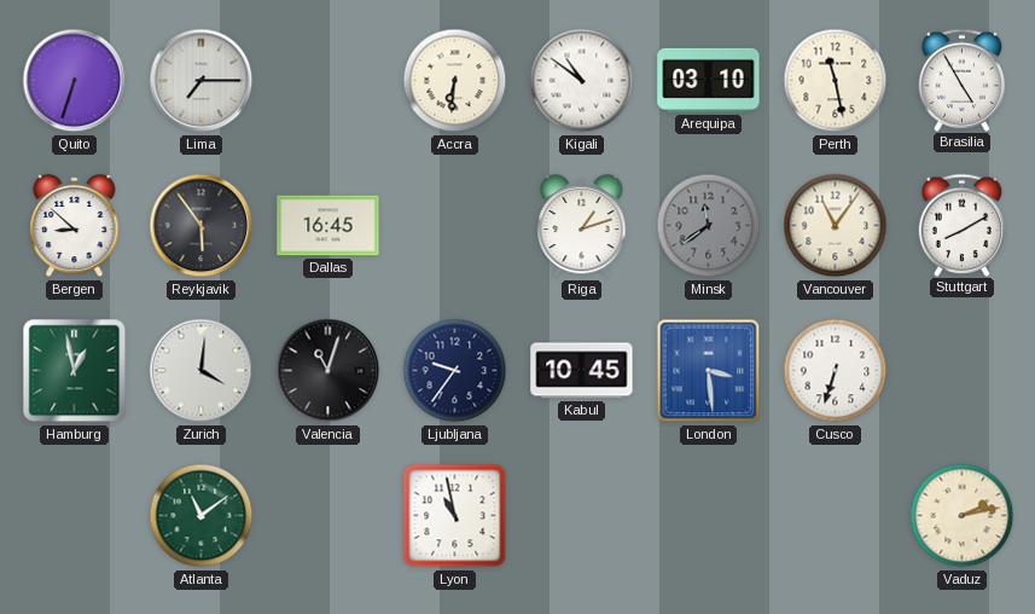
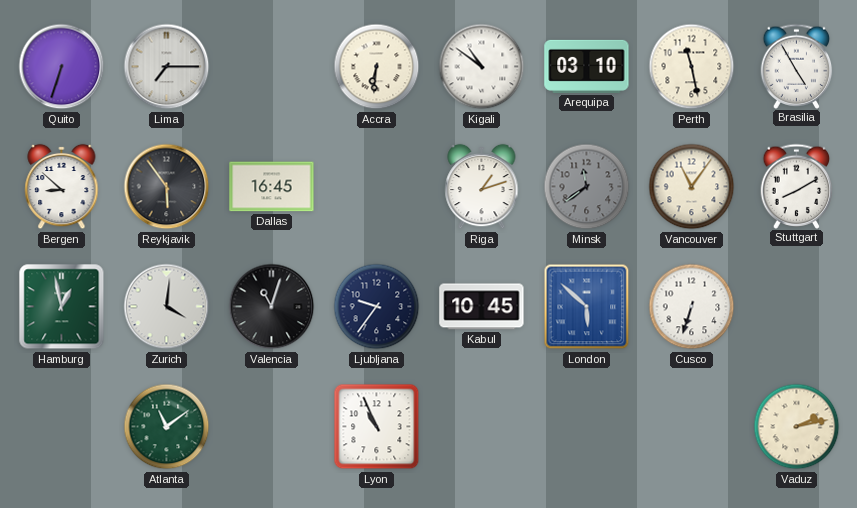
London: 3:29 -> 5:52 (587, 307)
Lyon: 10:58 -> 10:56 (377, 427)
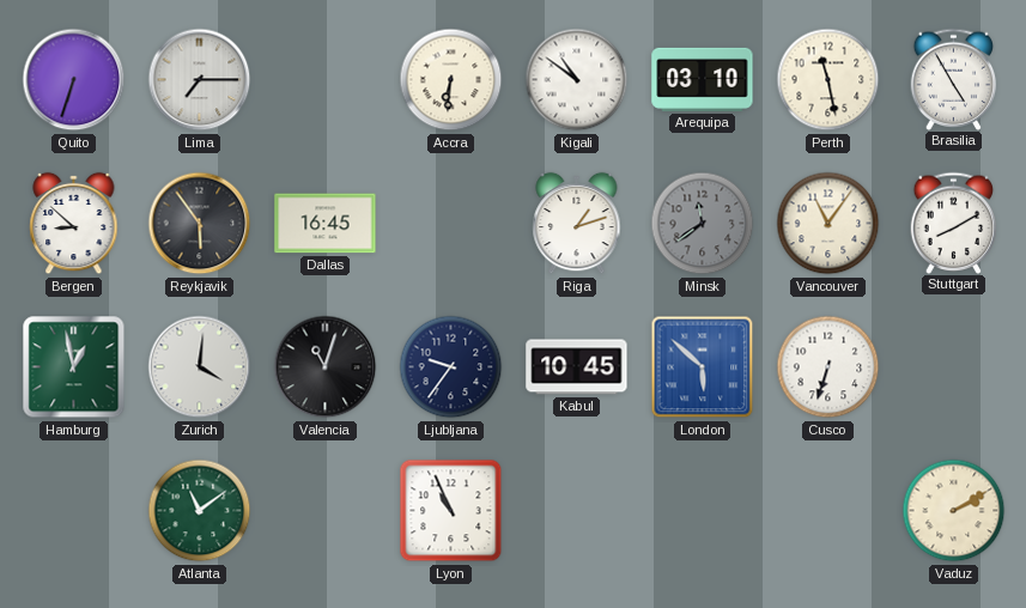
Vaduz: 2:13 -> 2:10 (954, 511)
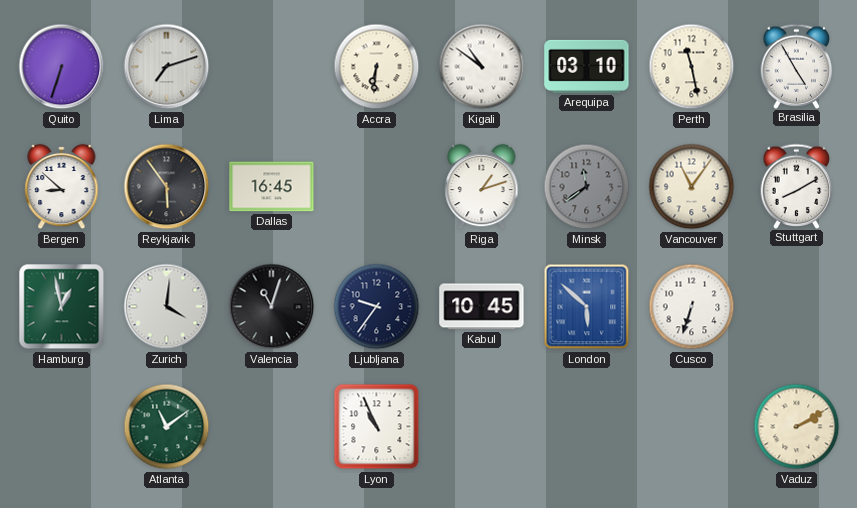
Lima: 7:15 -> 7:12 (167, 67)
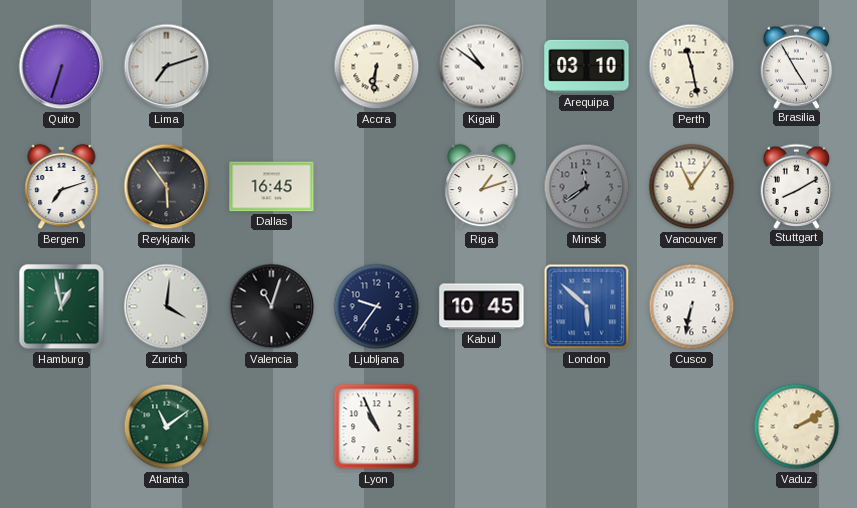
Bergen: 8:52 -> 7:12 (62, 187)
Cusco: 6:33 -> 6:32 (692, 307)
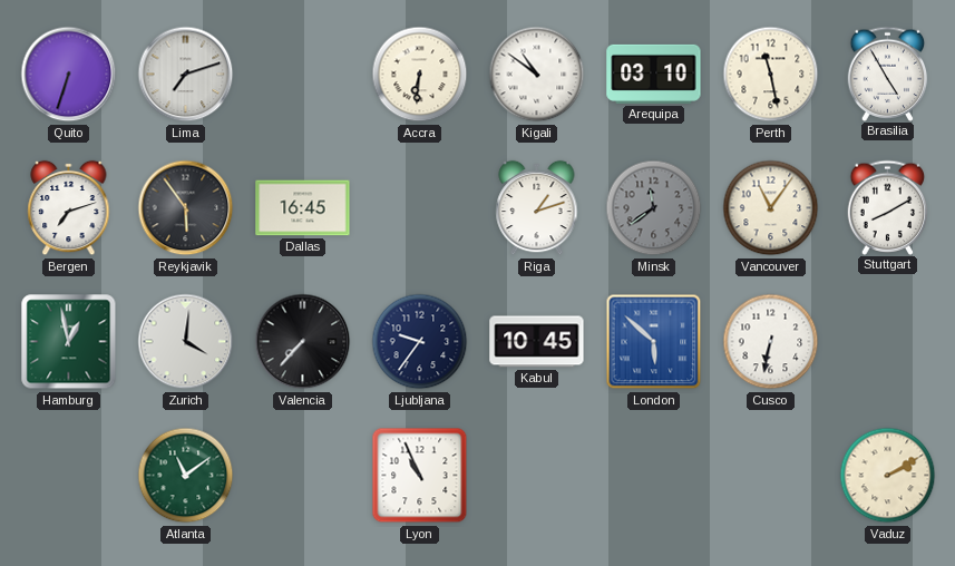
Valencia: 11:03 -> 7:37 (303, 342)
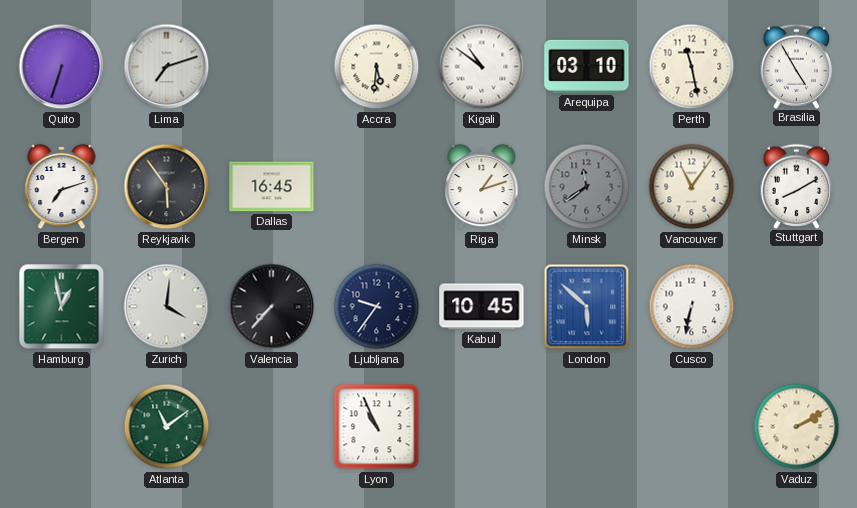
Accra: 6:31 -> 5:31 (377, 67)
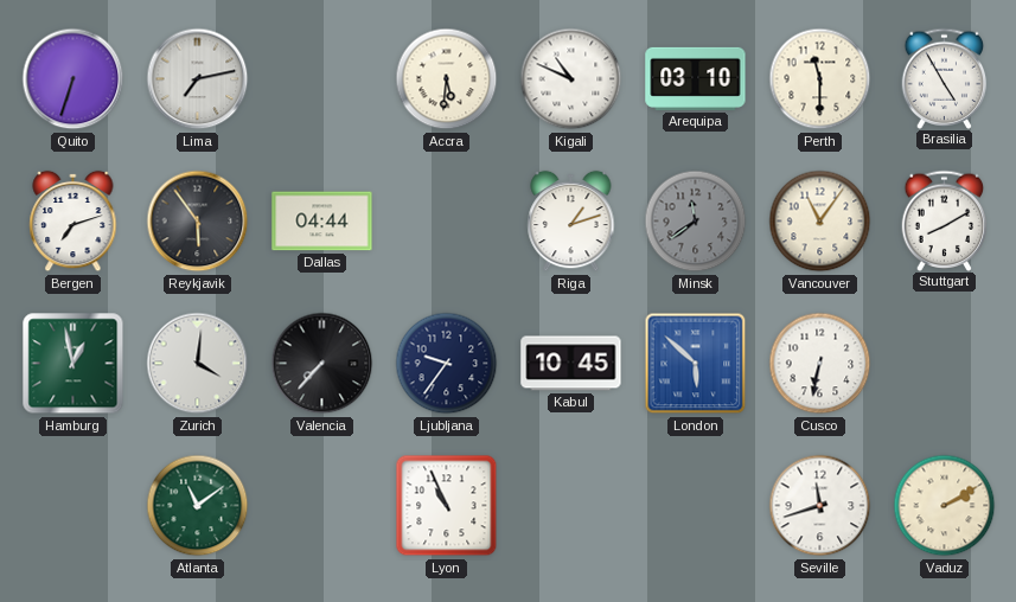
Lima: 7:12 -> 7:13 (198, 79)
Kigali: 10:51 -> 10:49 (571, 79)
Perth: 11:28 -> 11:30 (820, 79)
Dallas: 16:45 -> 04:44 (322, 222)
Seville: none -> 11:42 (820, 506)
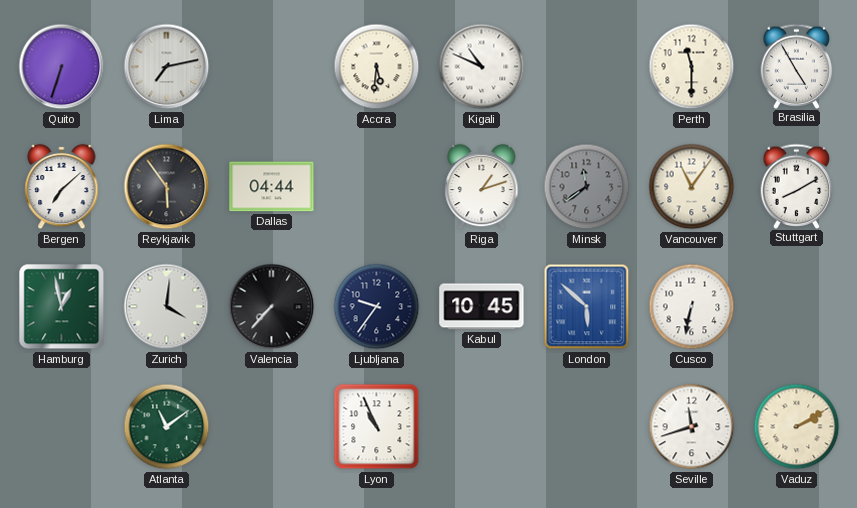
Arequipa: 03:10 -> none (696, 78)
Bergen: 7:12 -> 7:08 (62, 187)
